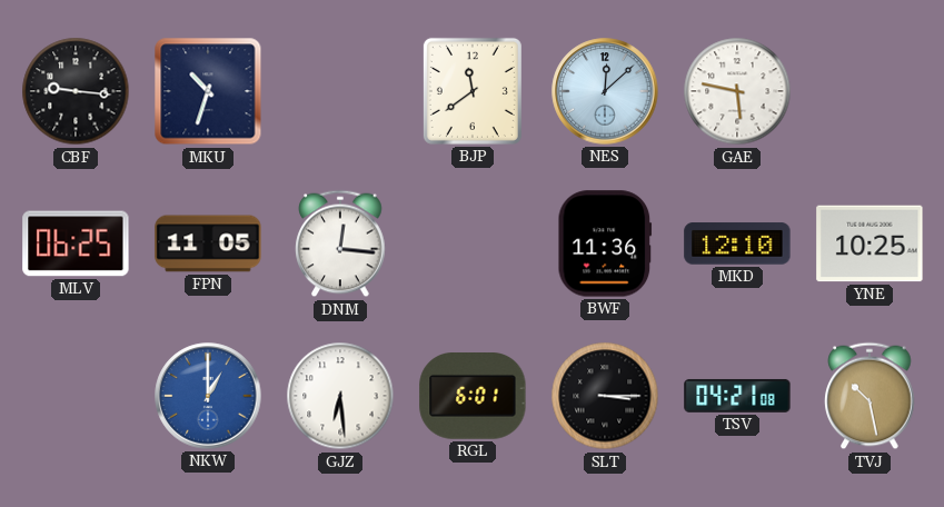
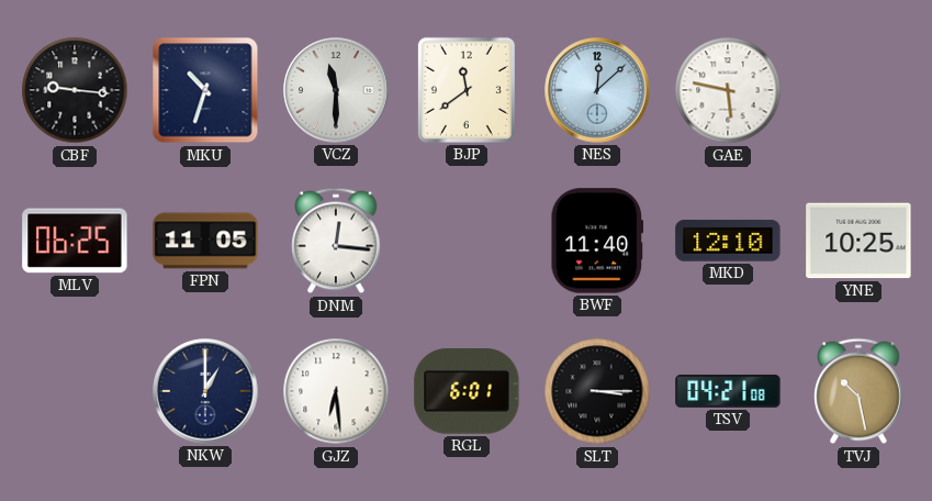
VCZ: none -> 11:30 (336, 90)
BWF: 11:36 -> 11:40 (597, 241)
NKW dial: blue -> navy (205, 391)
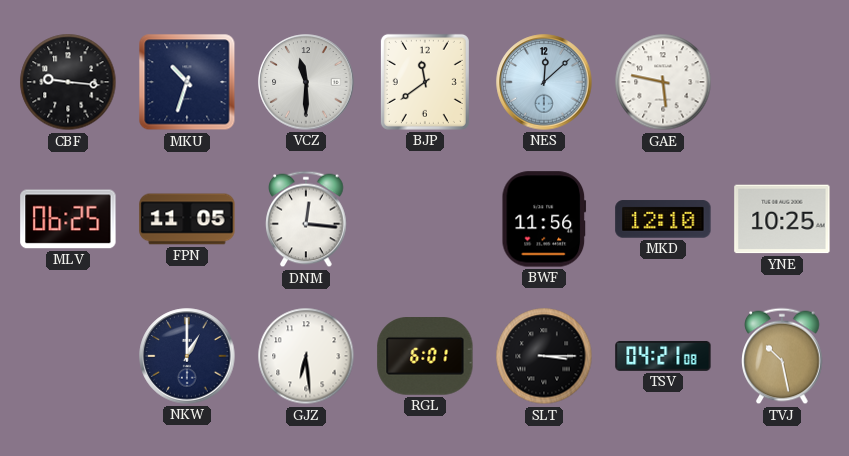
BWF: 11:40 -> 11:56 (544, 219)
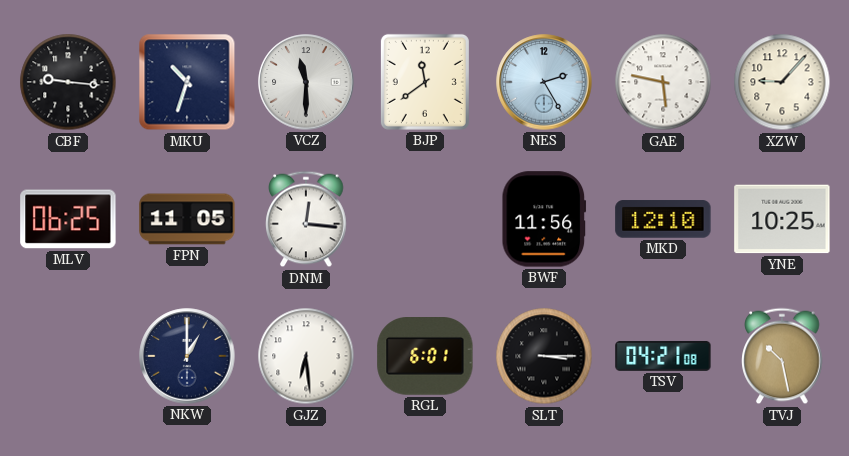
NES: 12:08 -> 2:25 (544, 82)
XZW: none -> 9:07 (782, 82)
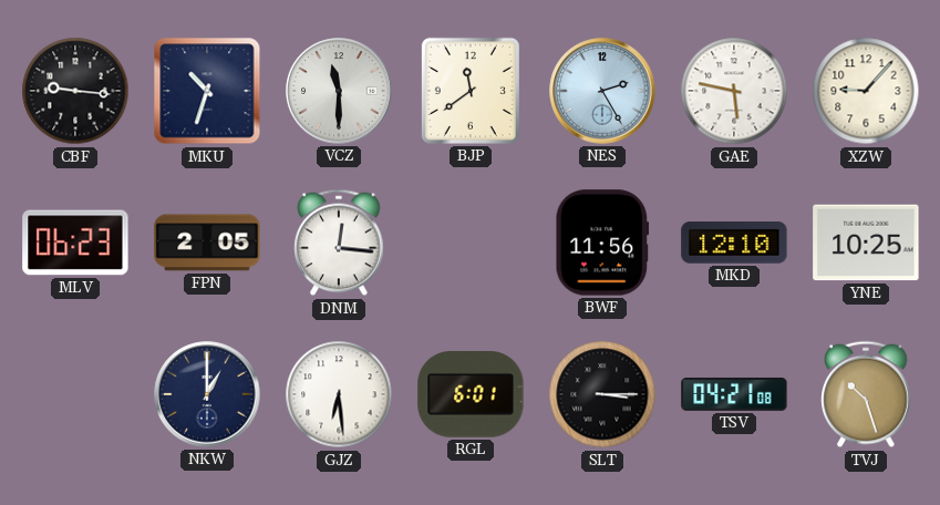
MLV: 06:25 -> 06:23 (75, 243)
FPN: 11:05 -> 2:05 (207, 243)
TVJ: 10:28 -> 10:27 (866, 394)
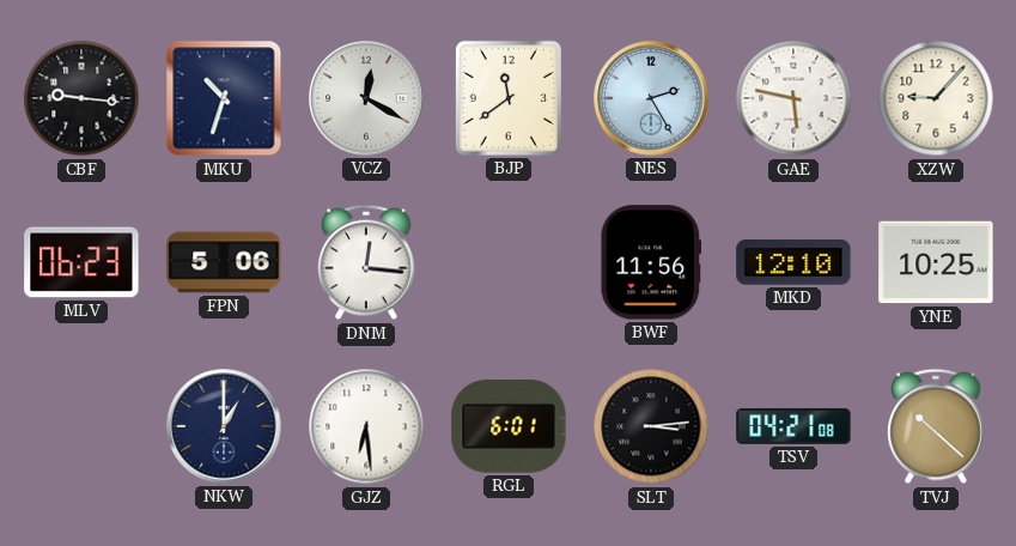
VCZ: 11:30 -> 12:20 (366, 98)
FPN: 2:05 -> 5:06 (224, 262)
SLT: 3:15 -> 3:14 (651, 426)
TVJ: 10:27 -> 10:22 (936, 426)
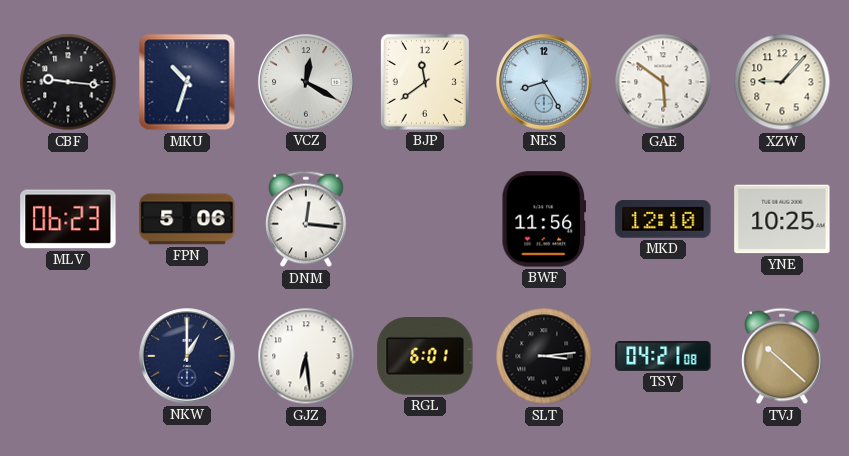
NES: 2:25 -> 8:25 (544, 82)
GAE: 5:47 -> 5:51 (663, 82)
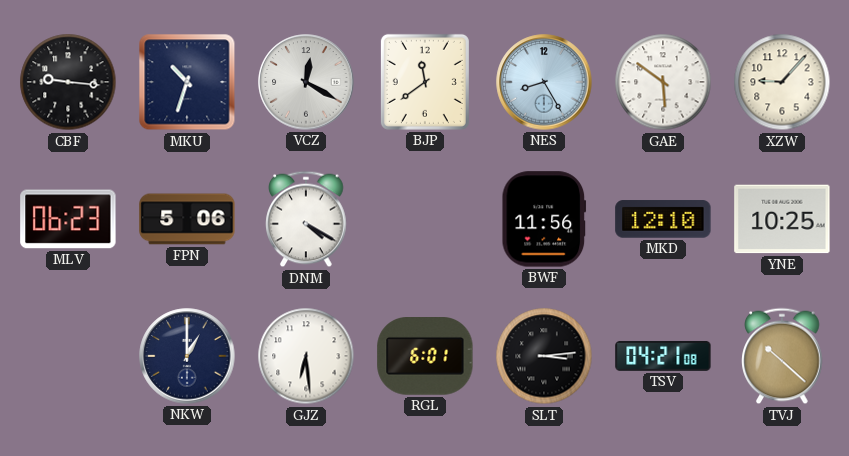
DNM: 12:16 -> 4:20 (306, 219)
